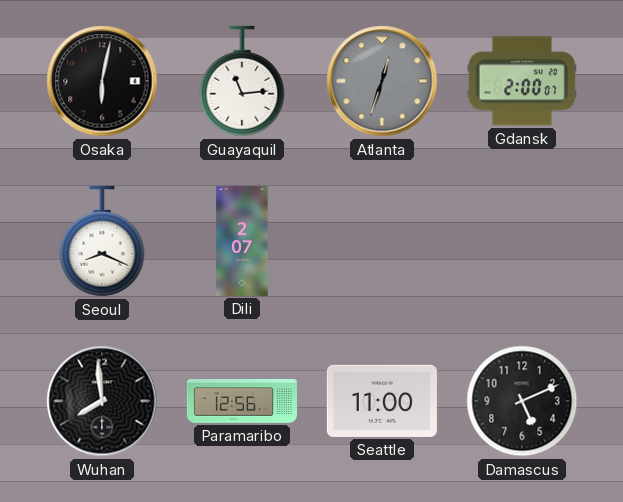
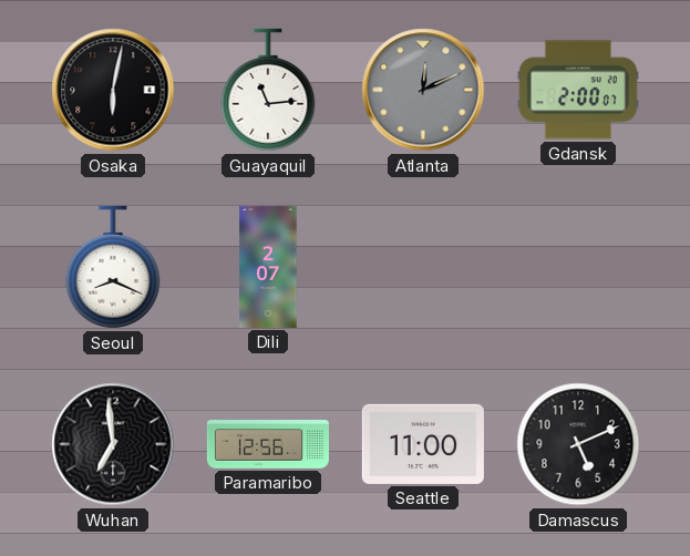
Atlanta: 12:33 -> 12:11 (423, 90)
Wuhan: 7:59 -> 6:59 (113, 444)
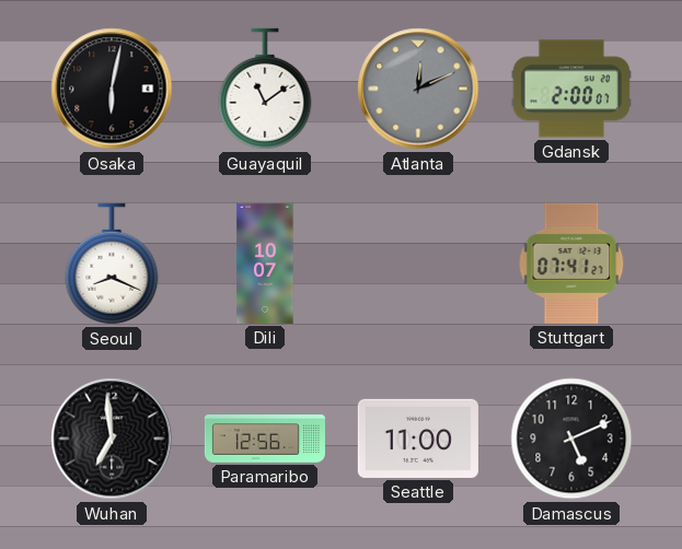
Guayaquil: 11:14 -> 11:09 (265, 89)
Dili: 2:07 -> 10:07 (265, 264)
Stuttgart: none -> 07:41 (571, 264)
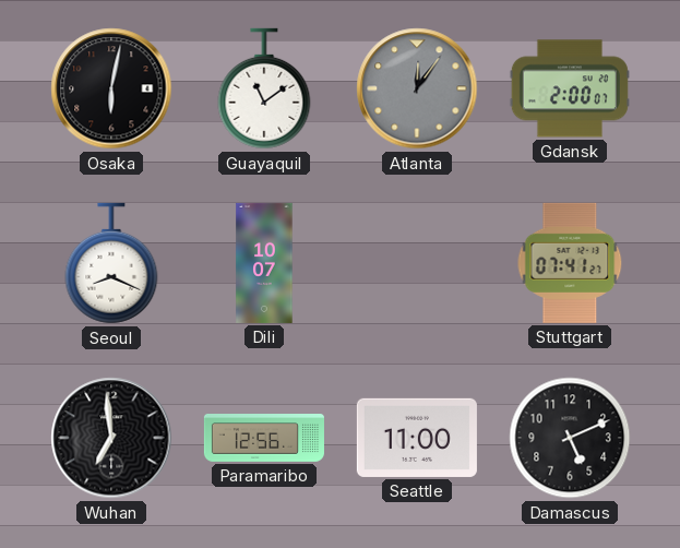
Atlanta: 12:11 -> 12:06 (417, 88)
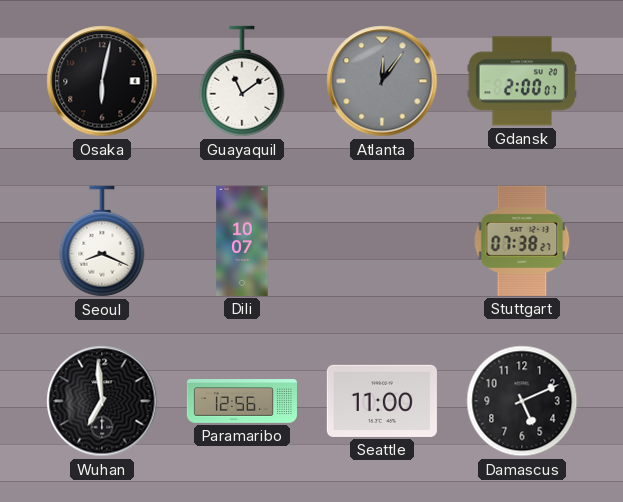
Stuttgart: 07:41 -> 07:38 (522, 241)
